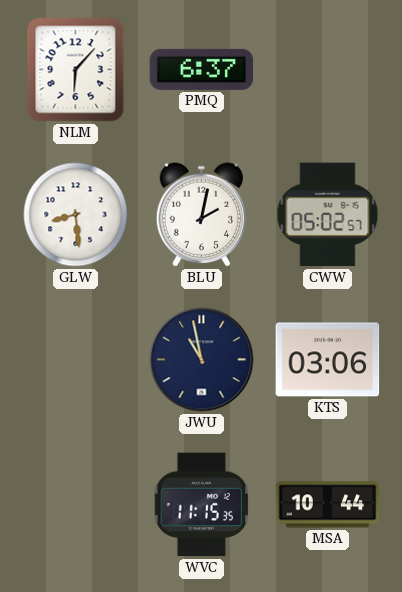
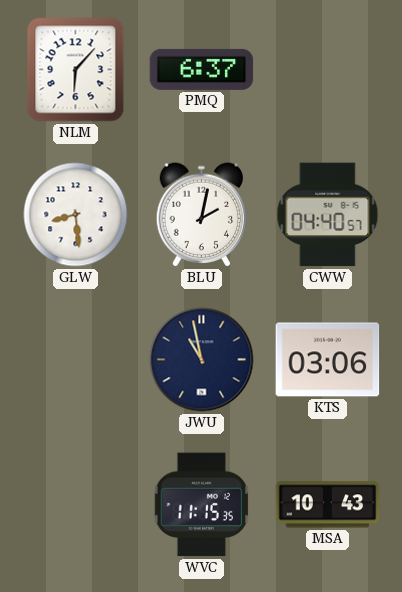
CWW: 05:02 -> 04:40 (328, 215)
MSA: 10:44 -> 10:43 (328, 505)
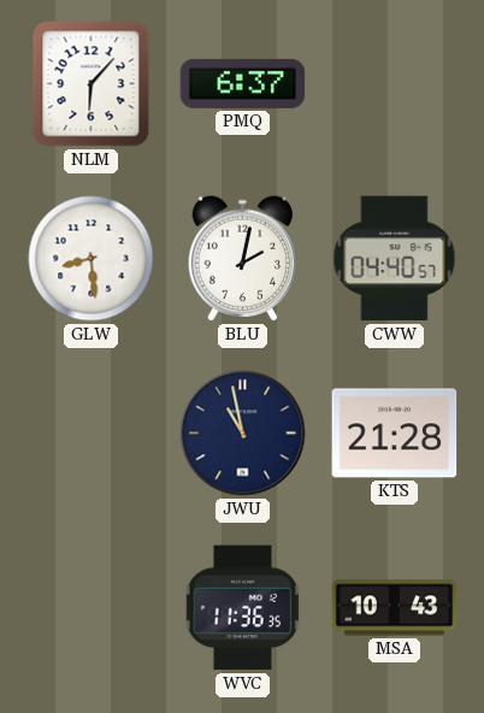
KTS: 03:06 -> 21:28 (395, 434)
WVC: 11:15 -> 11:36 (243, 608)
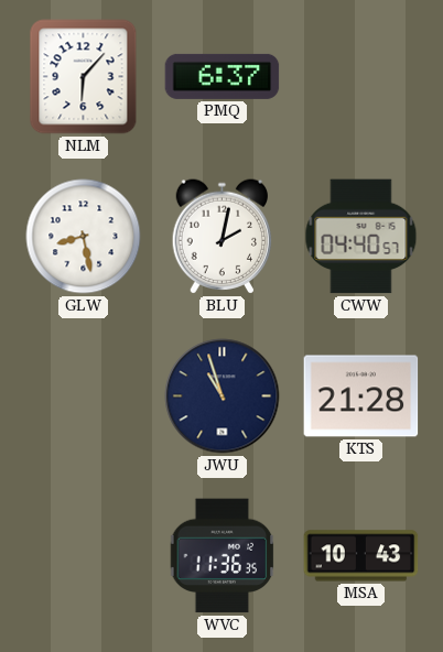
GLW: 8:29 -> 8:28 (84, 237)
JWU: 10:58 -> 10:57 (223, 396)
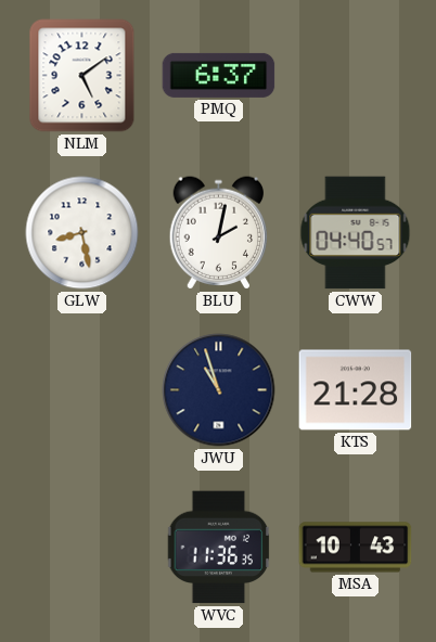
NLM: 6:07 -> 5:09 (82, 76)
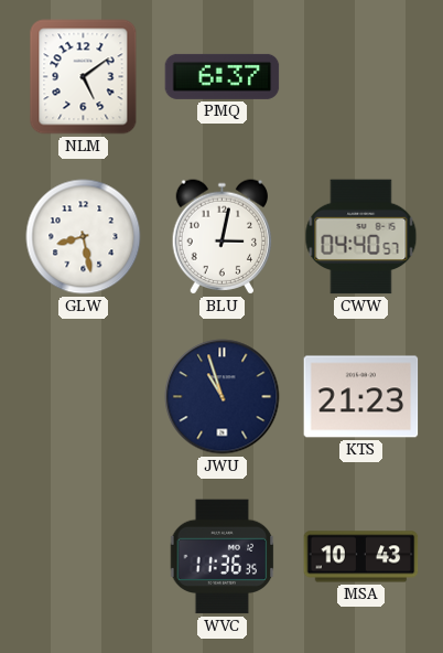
BLU: 2:02 -> 3:02 (223, 237)
KTS: 21:28 -> 21:23 (361, 397)
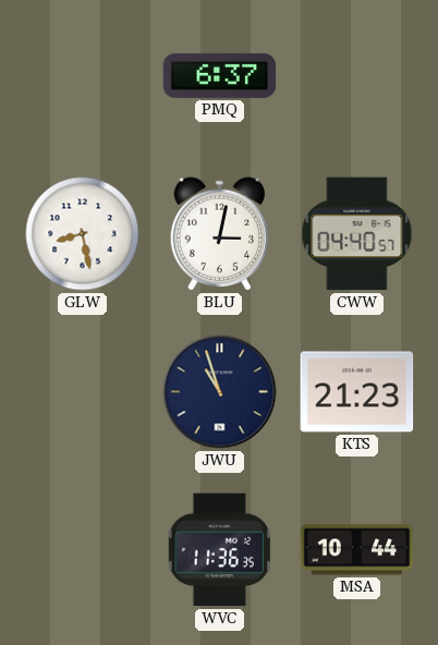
NLM: 5:09 -> none (84, 77)
MSA: 10:43 -> 10:44 (357, 550)
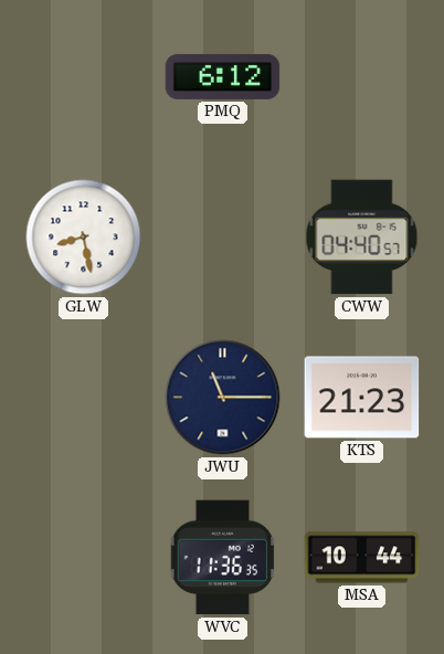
PMQ: 6:37 -> 6:12 (223, 76)
BLU: 3:02 -> none (220, 234)
JWU: 10:57 -> 11:15 (223, 398)
